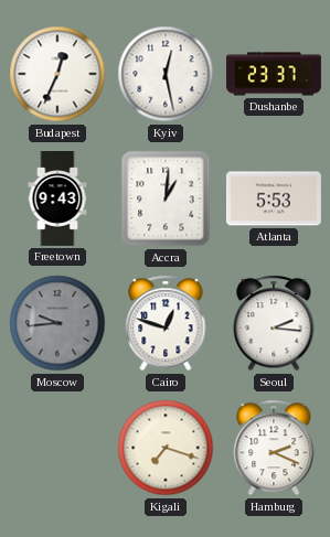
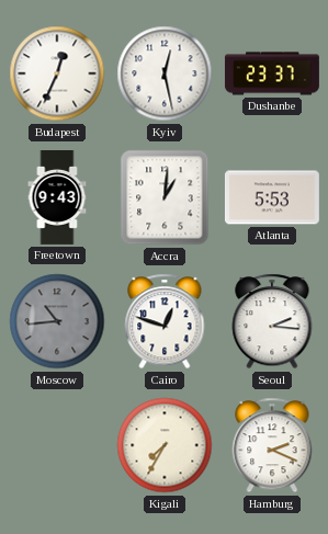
Moscow: 9:44 -> 10:44 (57, 321)
Kigali: 7:18 -> 7:35 (165, 445)
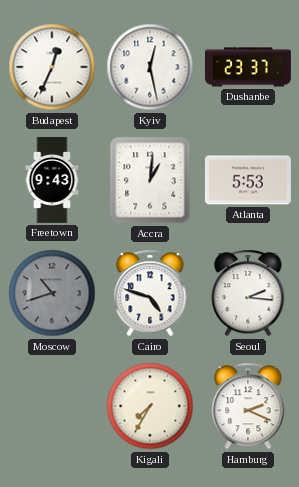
Moscow: 10:44 -> 10:42 (52, 293)
Cairo: 12:48 -> 4:48 (150, 293)
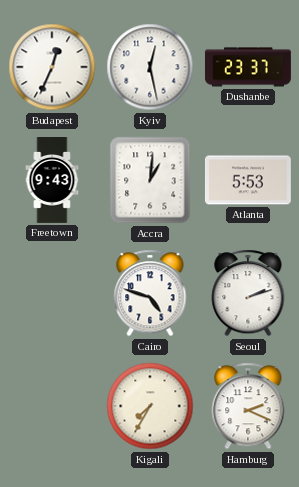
Moscow: 10:42 -> none (52, 293)
Seoul: 2:16 -> 2:12 (248, 293)
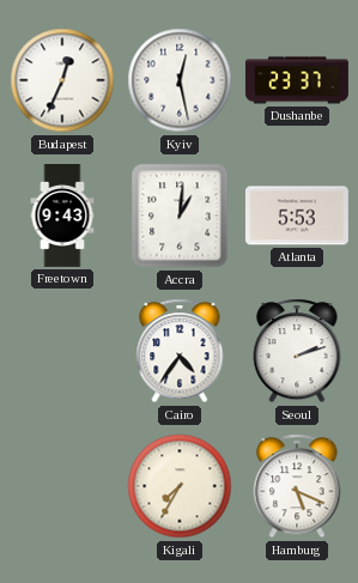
Cairo: 4:48 -> 4:36 (180, 351)
Hamburg: 2:19 -> 5:19 (297, 486)
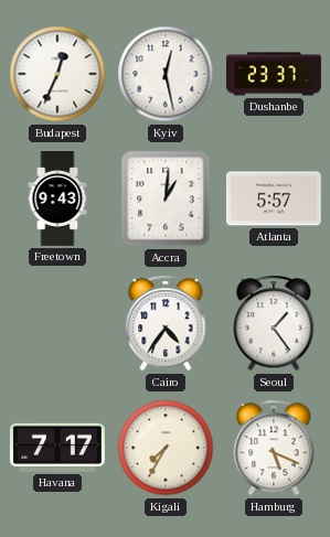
Atlanta: 5:53 -> 5:57 (274, 198)
Seoul: 2:12 -> 1:24 (274, 323)
Havana: none -> 7:17 (57, 448)
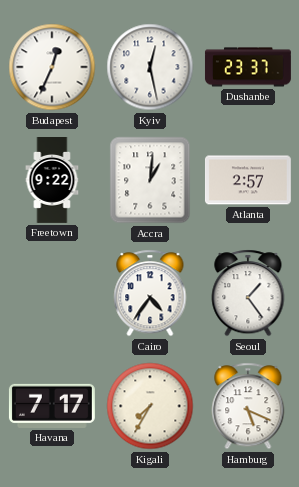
Freetown: 9:43 -> 9:22 (52, 181)
Atlanta: 5:57 -> 2:57 (248, 180)
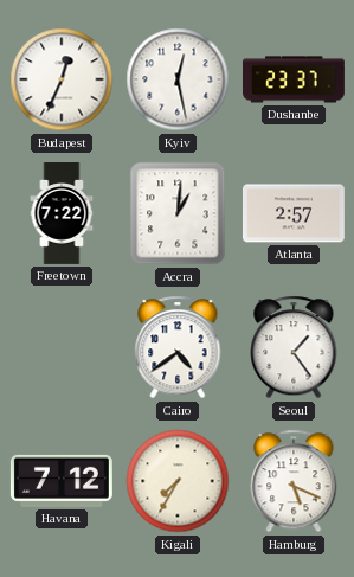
Freetown: 9:22 -> 7:22 (62, 214)
Cairo: 4:36 -> 4:39 (178, 347)
Havana: 7:17 -> 7:12 (62, 481)
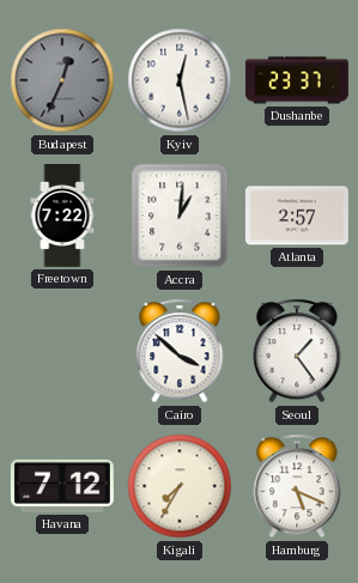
Budapest dial: white -> grey (62, 80)
Cairo: 4:39 -> 3:52 (180, 351)
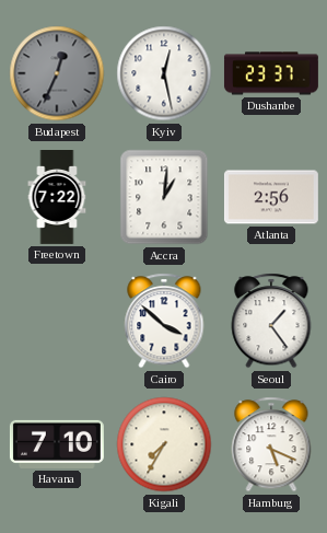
Atlanta: 2:57 -> 2:56 (271, 197)
Havana: 7:12 -> 7:10 (57, 444)
